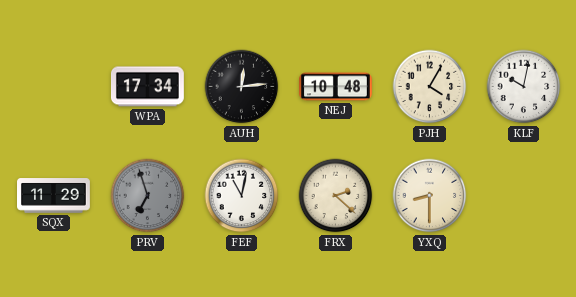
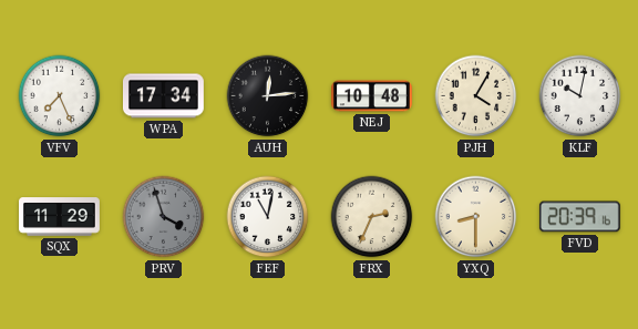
VFV: none -> 7:26 (60, 96)
PRV: 6:57 -> 3:57 (164, 217)
FRX: 2:22 -> 2:34 (372, 217)
FVD: none -> 20:39 (579, 217)
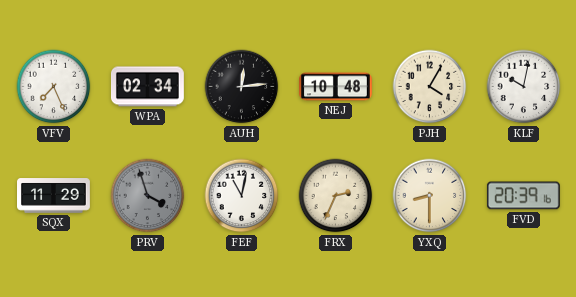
WPA: 17:34 -> 02:34 (147, 87)
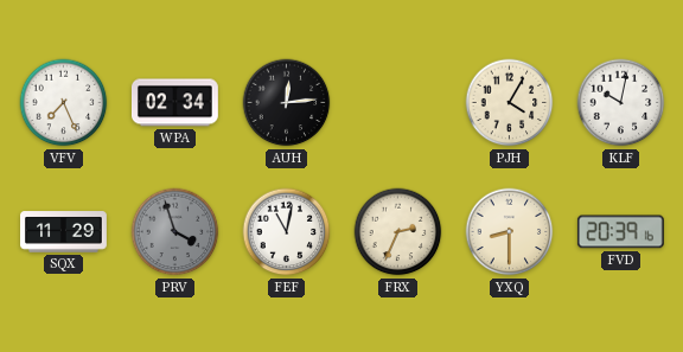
NEJ: 10:48 -> none (336, 87)
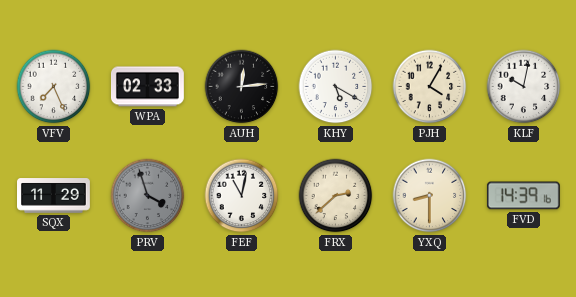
WPA: 02:34 -> 02:33 (147, 87)
KHY: none -> 5:20 (336, 87)
FRX: 2:34 -> 2:38 (336, 196)
FVD: 20:39 -> 14:39 (523, 196)
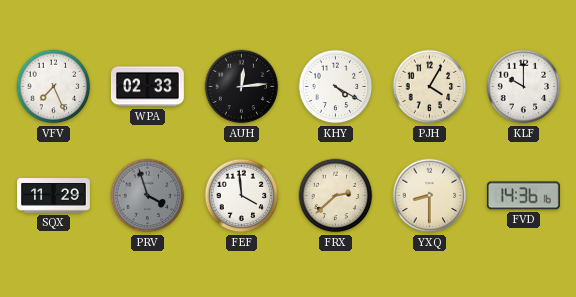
KHY: 5:20 -> 4:20 (336, 87)
KLF: 10:02 -> 10:00 (524, 87)
FEF: 11:02 -> 3:59 (242, 196)
FVD: 14:39 -> 14:36 (523, 196)
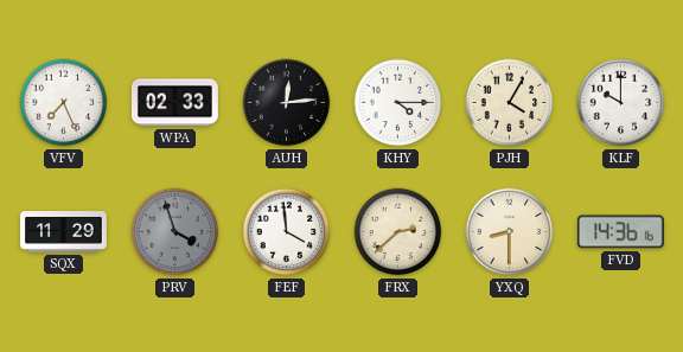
KHY: 4:20 -> 4:15 (398, 103)
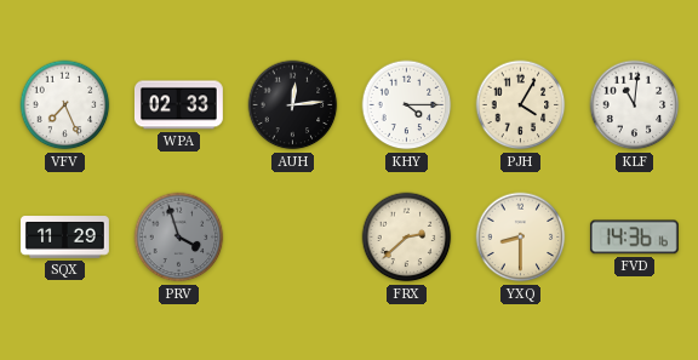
KLF: 10:00 -> 11:01 (635, 105)
FEF: 3:59 -> none (287, 232)
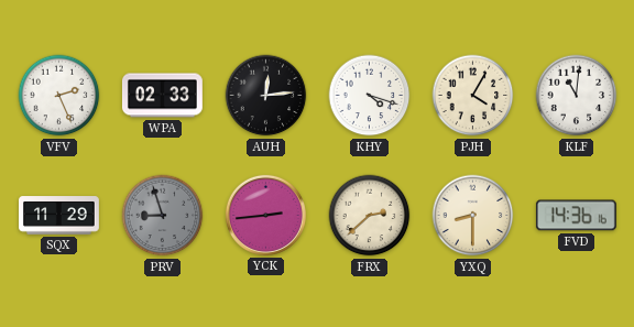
VFV: 7:26 -> 2:26 (59, 96)
KHY: 4:15 -> 4:18 (370, 96)
PRV: 3:57 -> 8:57 (163, 216)
YCK: none -> 2:44 (265, 215)
